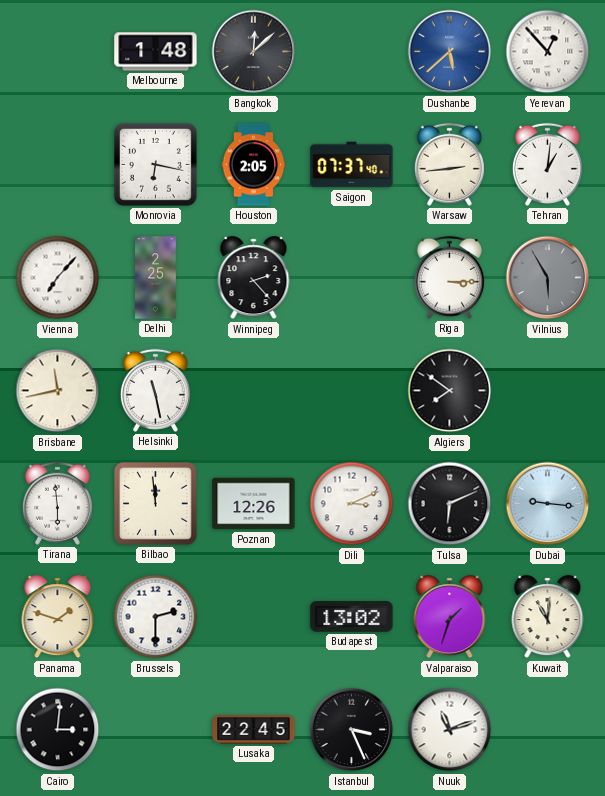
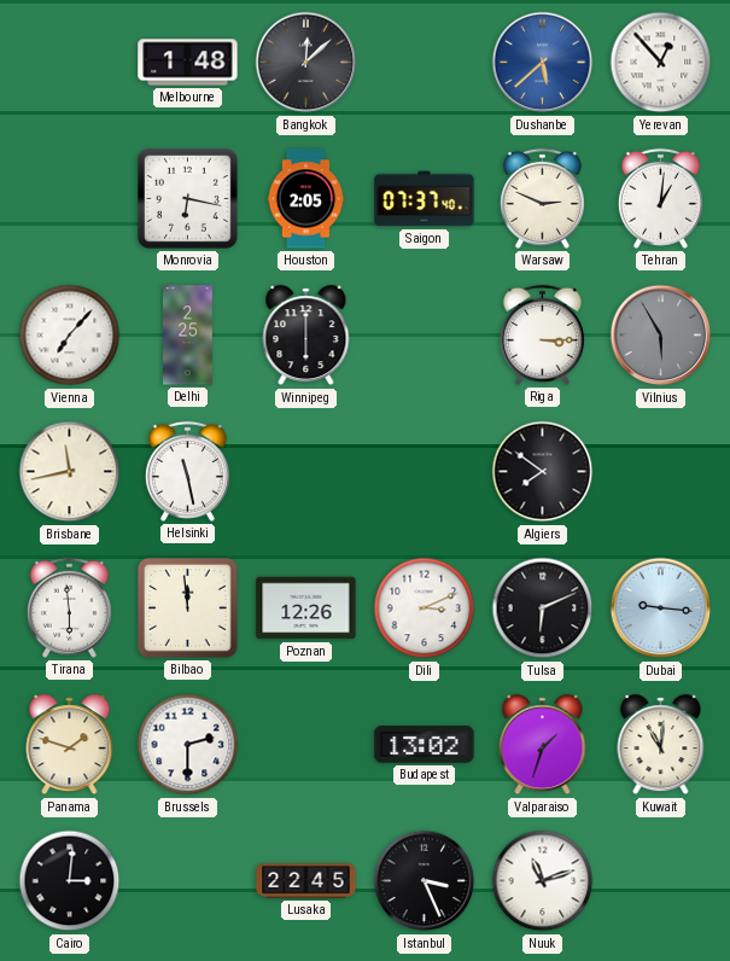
Warsaw: 2:44 -> 2:49 (542, 198)
Winnipeg: 2:23 -> 6:00 (306, 336)
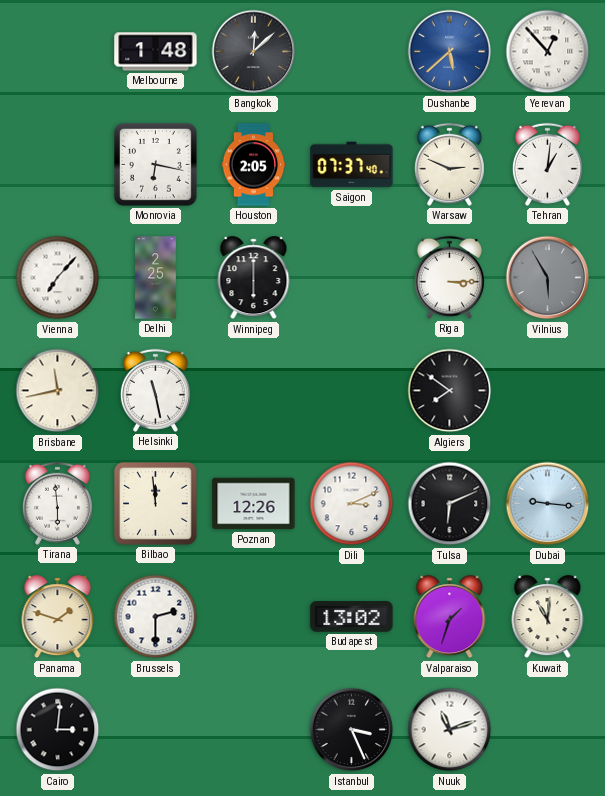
Lusaka: 22:45 -> none (306, 881)
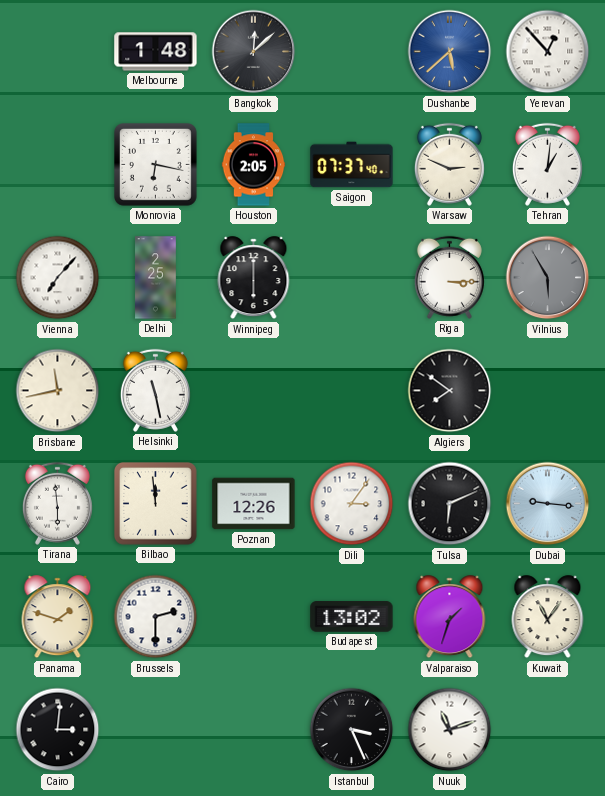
Dili: 3:11 -> 3:06 (352, 504)
Kuwait: 11:01 -> 11:06 (548, 617)
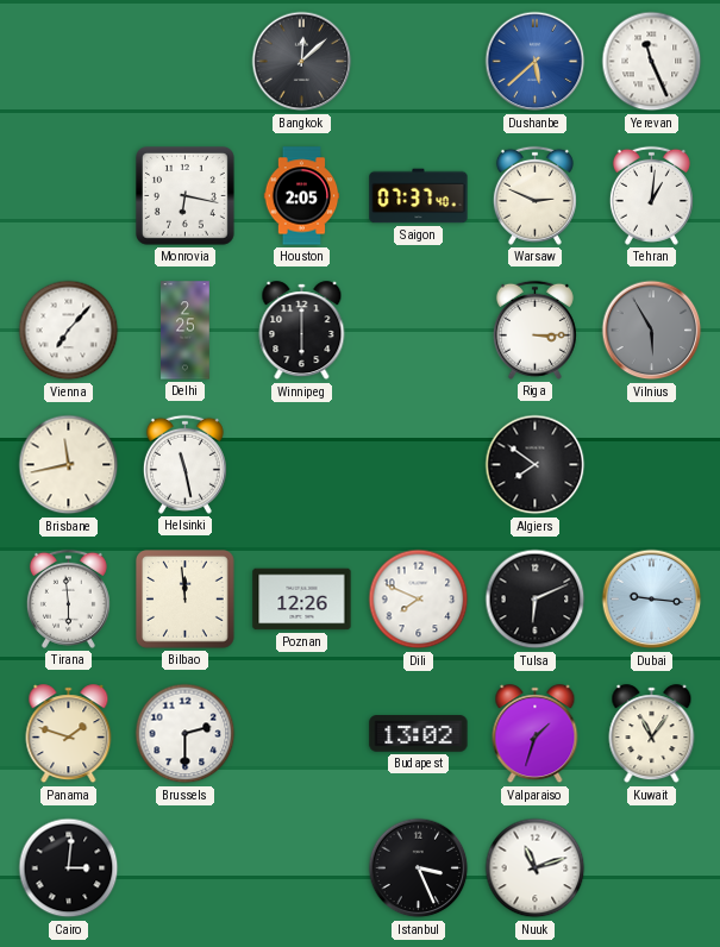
Melbourne: 1:48 -> none (156, 52)
Yerevan: 12:53 -> 11:26 (652, 62)
Dili: 3:06 -> 7:49 (419, 600)
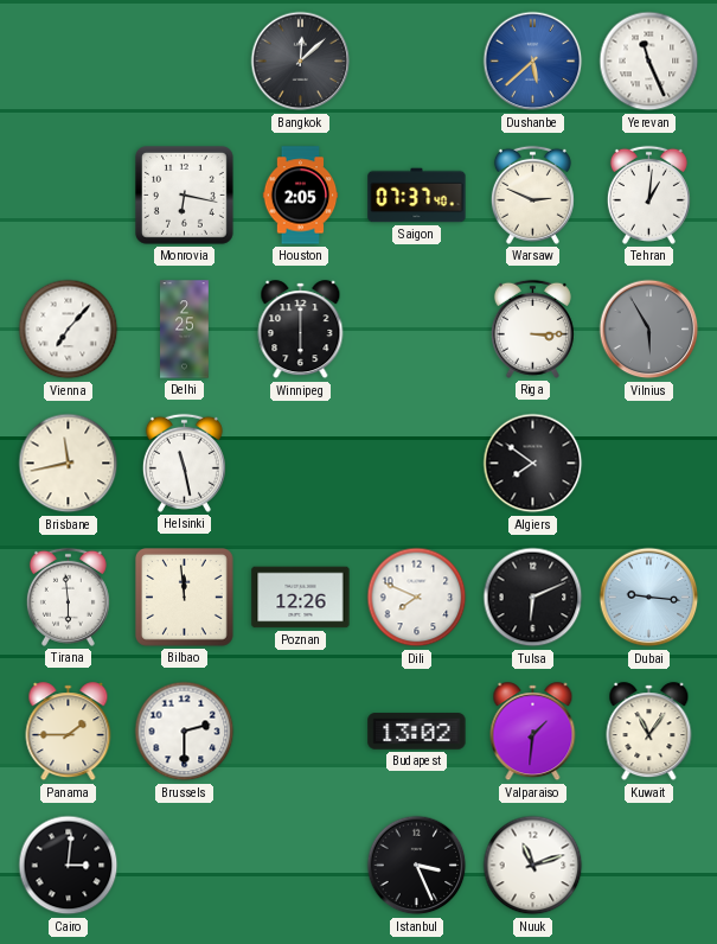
Panama: 1:48 -> 1:45 (69, 732)
Valparaiso: 1:33 -> 1:31 (533, 732)
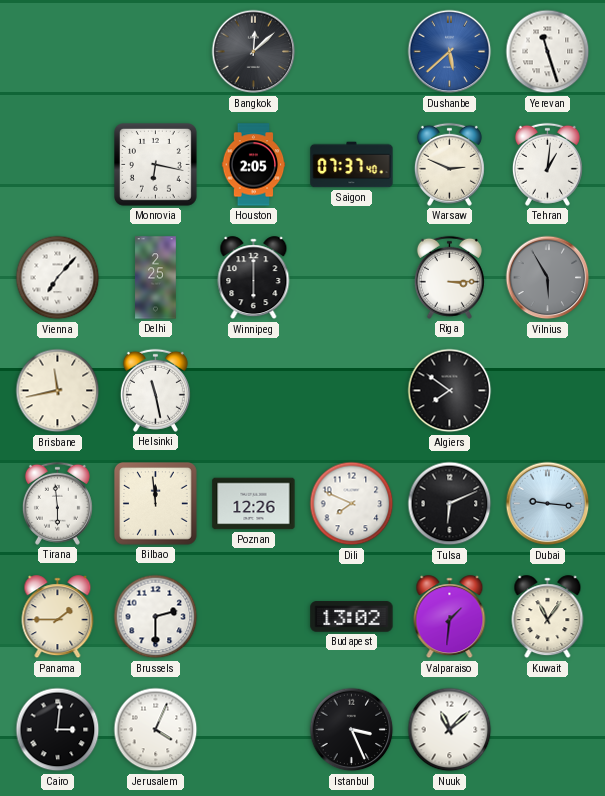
Yerevan: 11:26 -> 11:27 (548, 52)
Jerusalem: none -> 4:04 (156, 730)
Nuuk: 11:12 -> 11:08 (450, 730)
